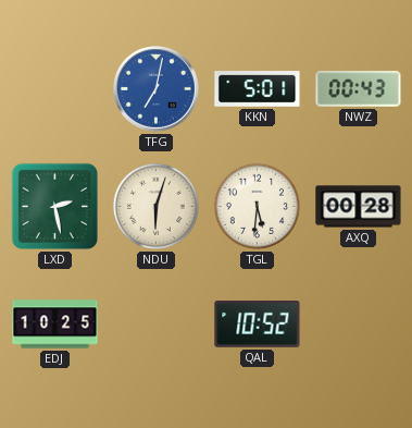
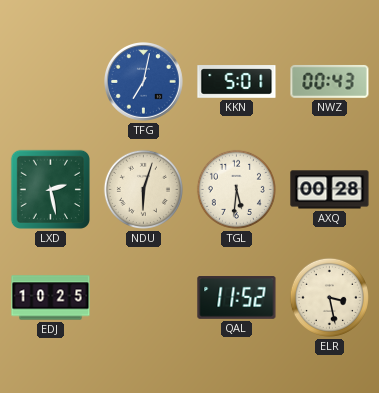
QAL: 10:52 -> 11:52 (237, 298)
ELR: none -> 3:28 (329, 297)
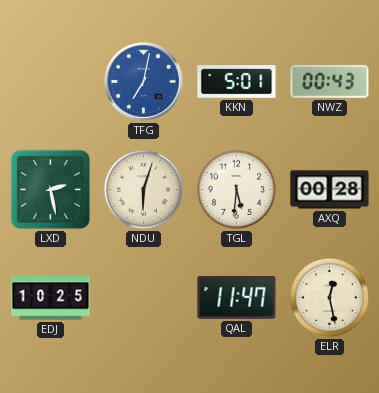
QAL: 11:52 -> 11:47 (237, 298)
ELR: 3:28 -> 12:28 (329, 297)
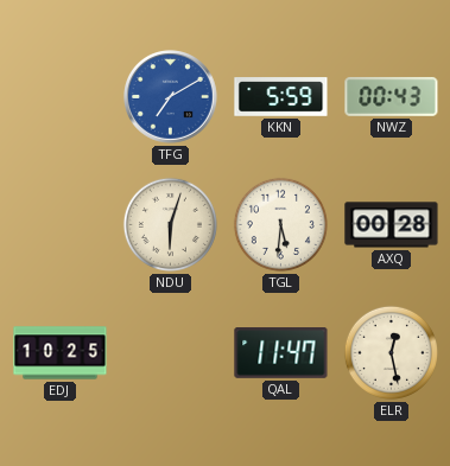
TFG: 7:02 -> 7:10 (171, 97)
KKN: 5:01 -> 5:59 (281, 97)
LXD: 2:28 -> none (50, 189)
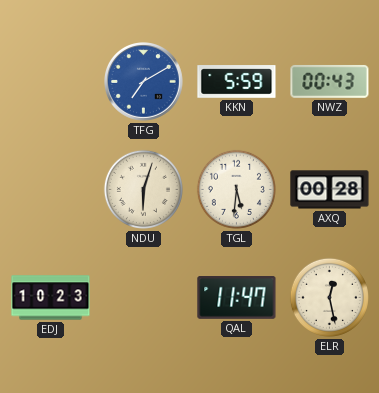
EDJ: 10:25 -> 10:23 (51, 298)
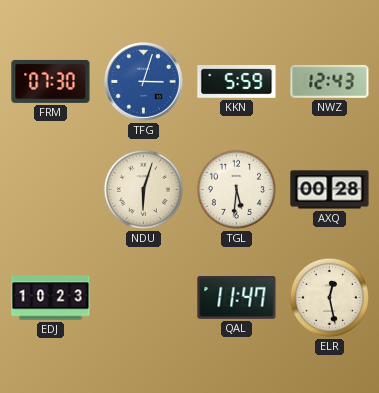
FRM: none -> 07:30 (51, 81)
TFG: 7:10 -> 3:03 (144, 82)
NWZ: 00:43 -> 12:43 (330, 81)
